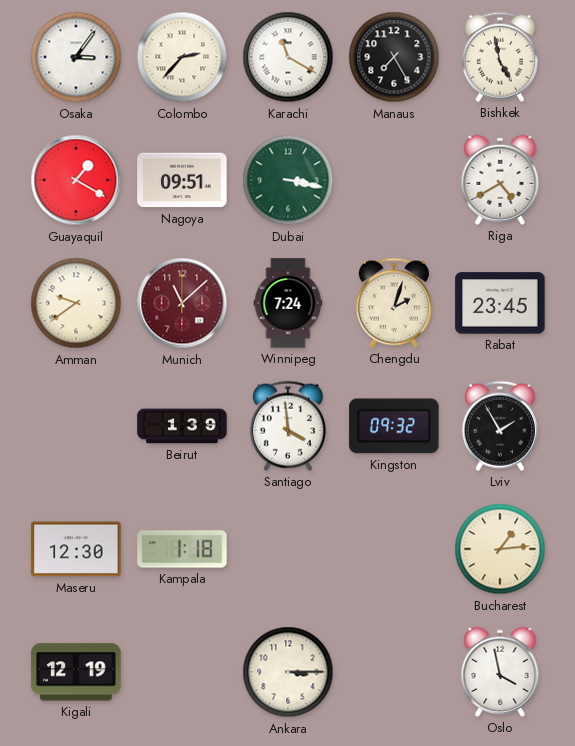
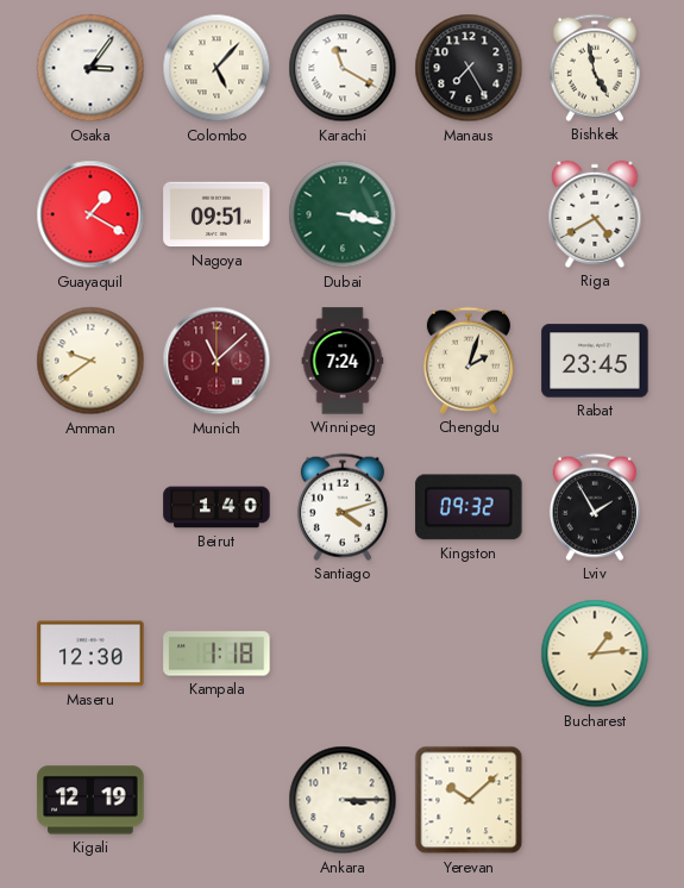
Colombo: 2:37 -> 5:07 (217, 68)
Beirut: 1:39 -> 1:40 (217, 507)
Santiago: 3:59 -> 4:12 (343, 507)
Yerevan: none -> 10:08 (469, 800)
Oslo: 3:58 -> none (500, 672)
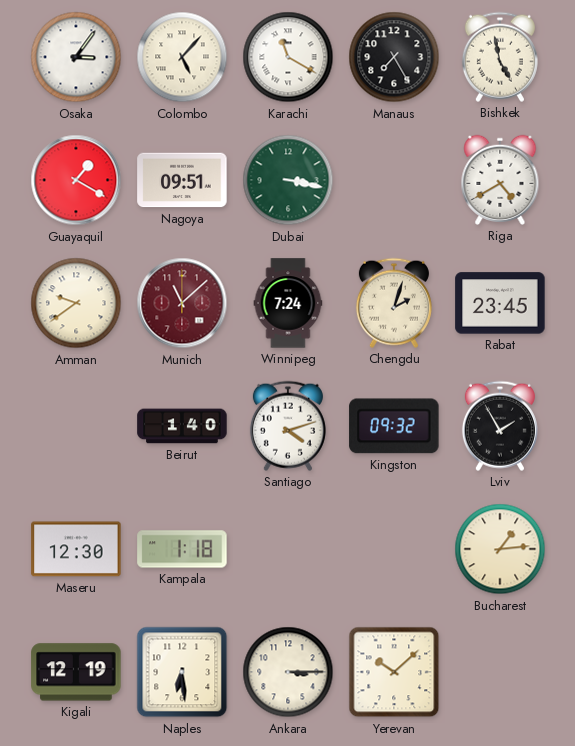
Naples: none -> 6:29 (182, 672)
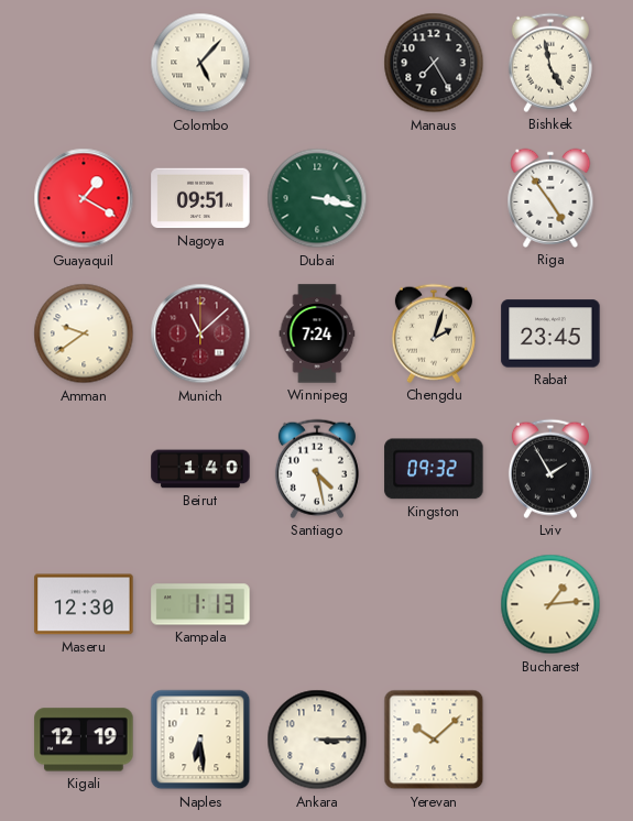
Osaka: 3:06 -> none (76, 57)
Karachi: 11:20 -> none (288, 57)
Riga: 4:40 -> 4:54 (550, 198)
Santiago: 4:12 -> 4:28 (317, 469)
Kampala: 1:18 -> 1:13 (200, 604)
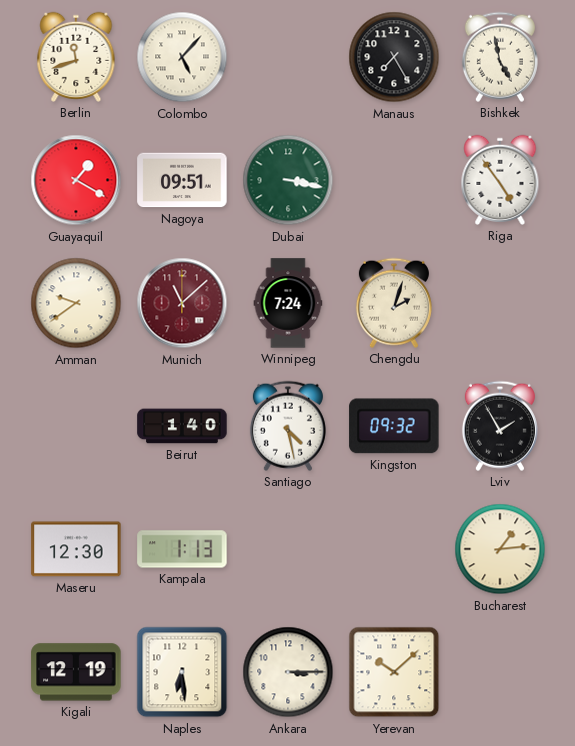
Berlin: none -> 11:42 (76, 57)
Rabat: 23:45 -> none (550, 333)
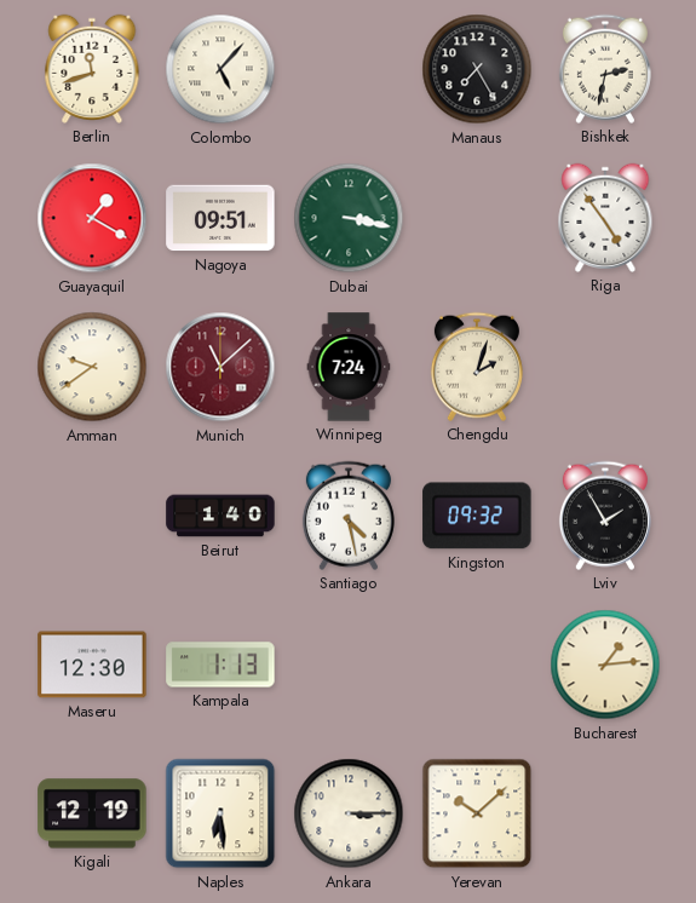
Bishkek: 4:58 -> 2:32 (605, 69)
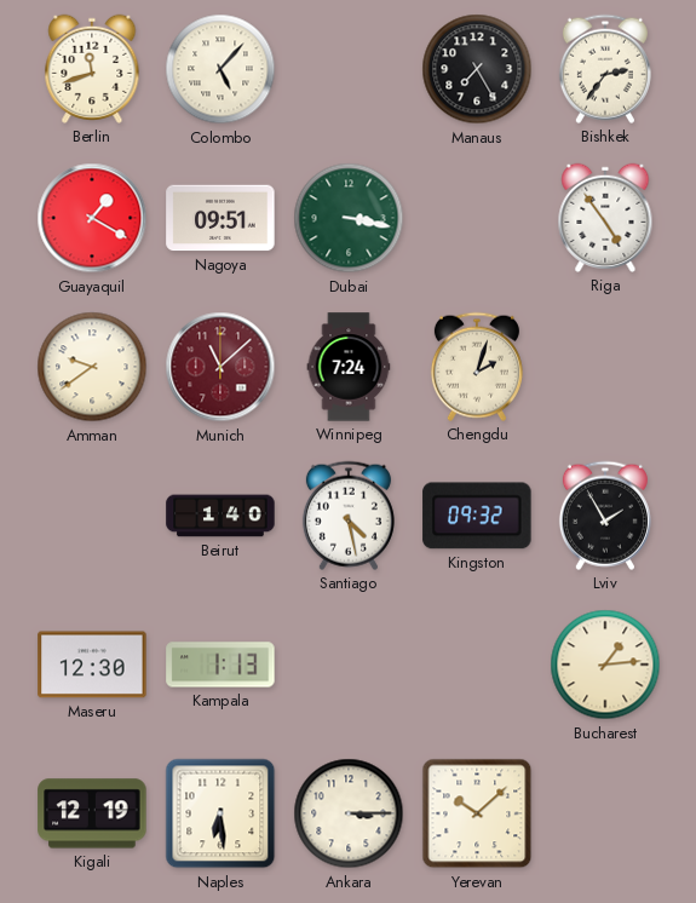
Bishkek: 2:32 -> 2:36 (605, 69)
